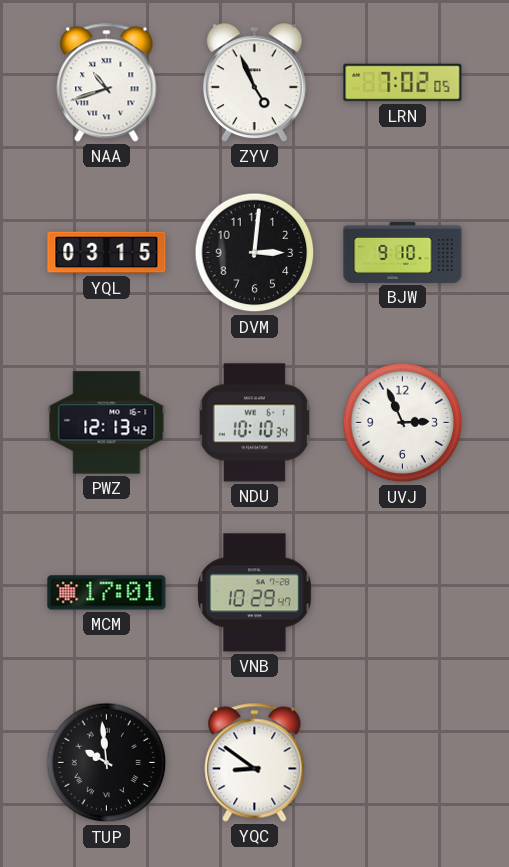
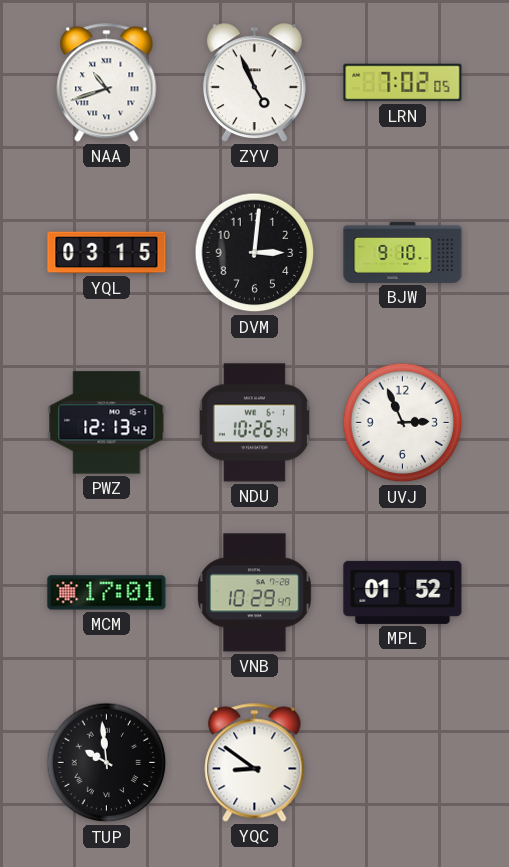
NDU: 10:10 -> 10:26 (254, 423)
MPL: none -> 01:52 (403, 592)
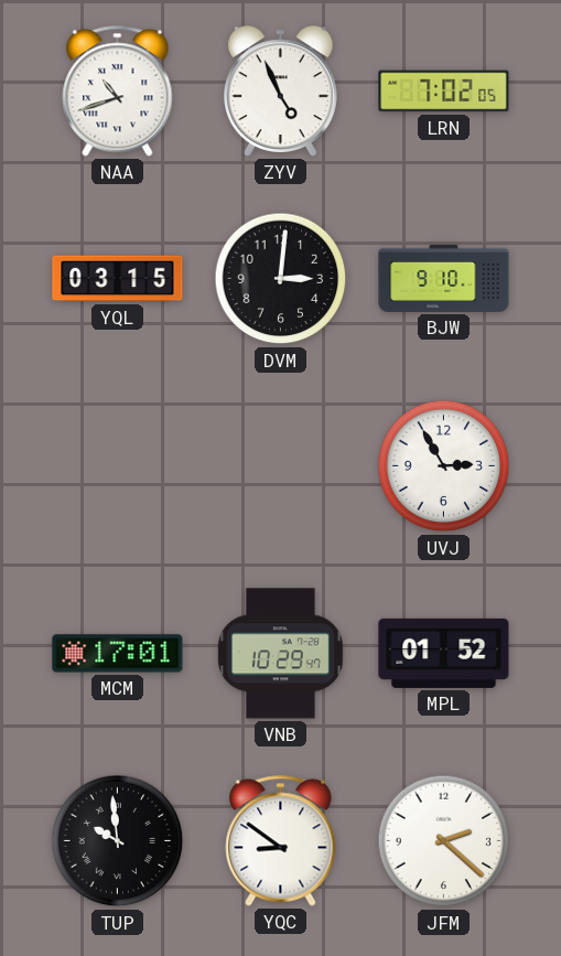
PWZ: 12:13 -> none (107, 423)
NDU: 10:26 -> none (254, 423)
UVJ: 2:56 -> 2:55 (444, 466)
JFM: none -> 2:22 (444, 841)
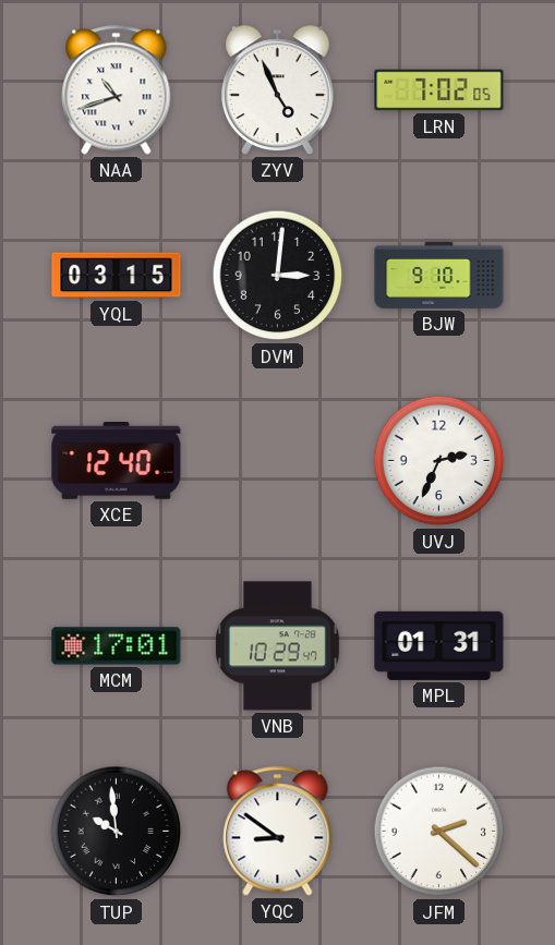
XCE: none -> 12:40 (117, 461)
UVJ: 2:55 -> 2:34 (439, 461)
MPL: 01:52 -> 01:31 (439, 645)
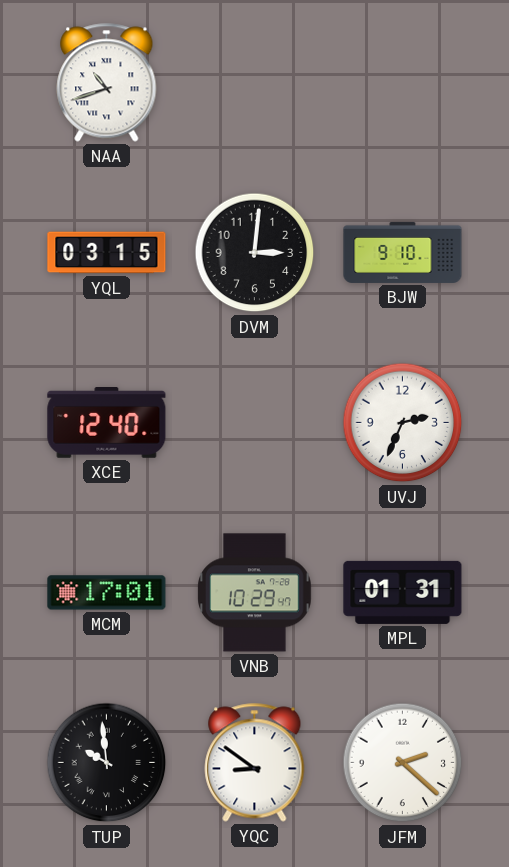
ZYV: 4:56 -> none (277, 90)
LRN: 7:02 -> none (439, 90)
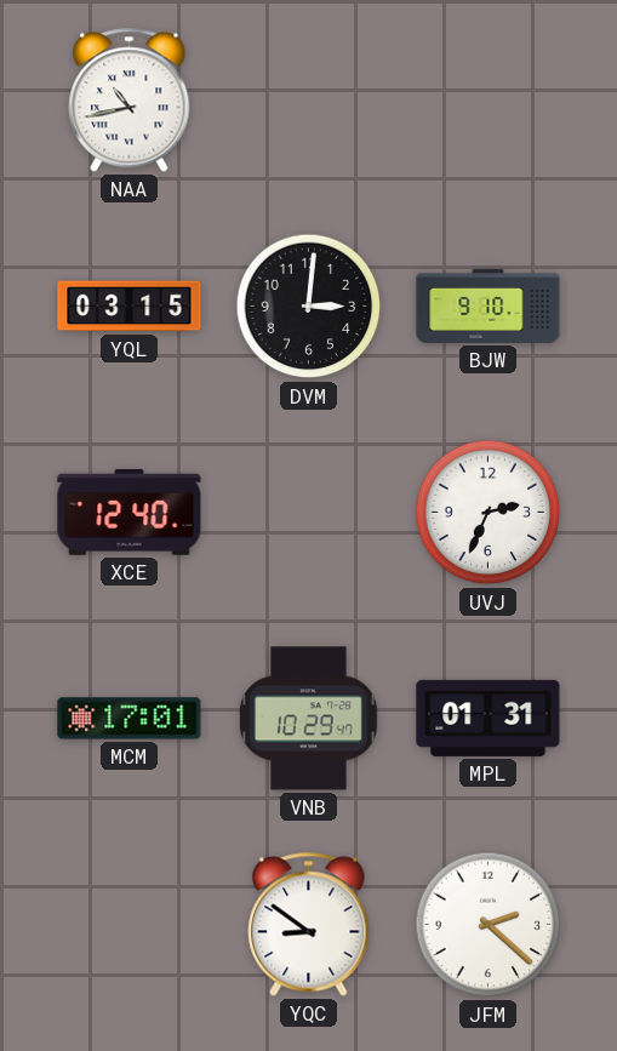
NAA: 10:42 -> 10:43 (130, 101)
TUP: 9:59 -> none (107, 763)
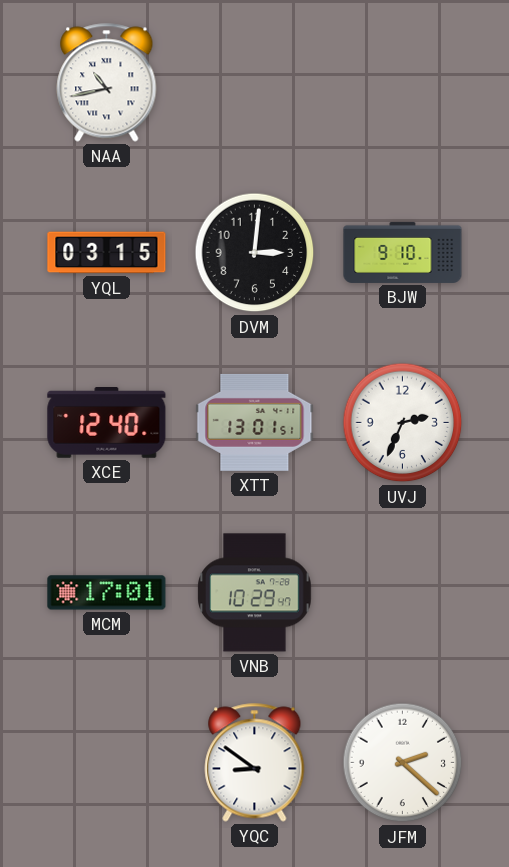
XTT: none -> 13:01 (255, 422)
MPL: 01:31 -> none (489, 718)
